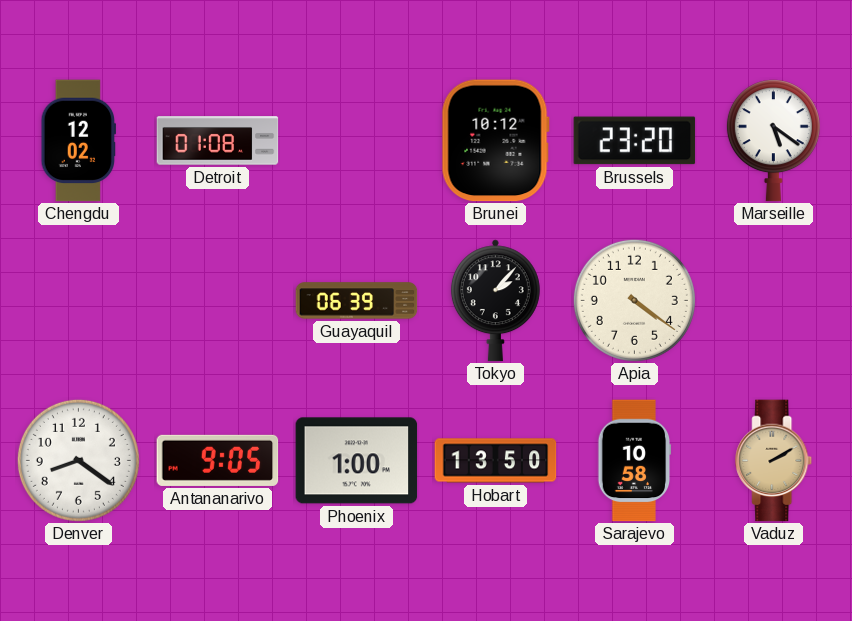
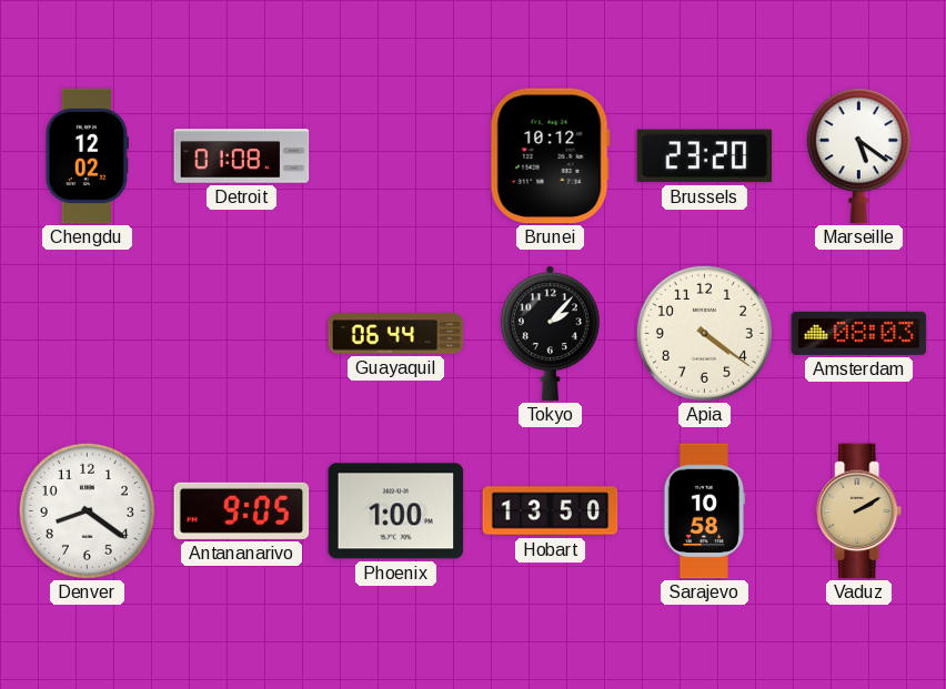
Guayaquil: 06:39 -> 06:44 (396, 334)
Amsterdam: none -> 08:03 (859, 333)
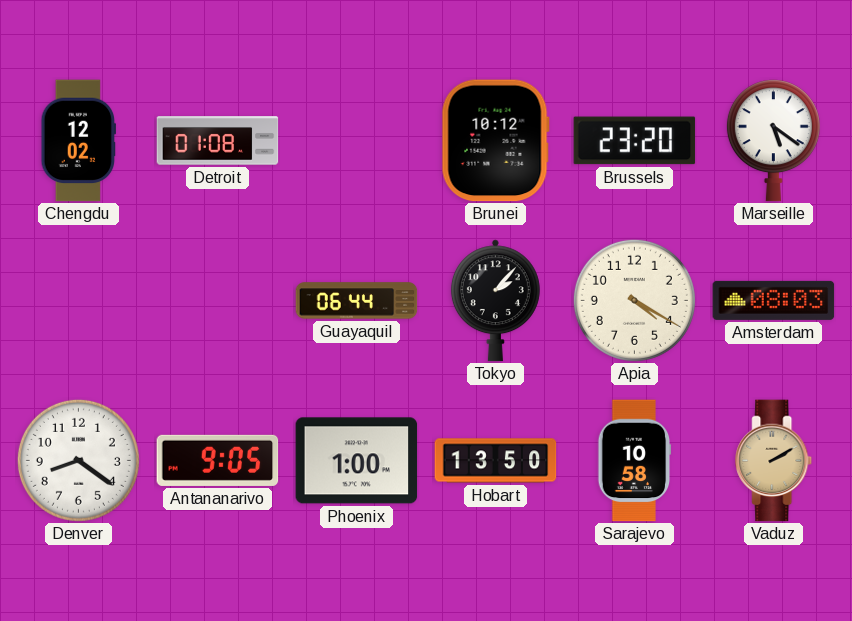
Apia: 4:21 -> 4:20 (634, 300)
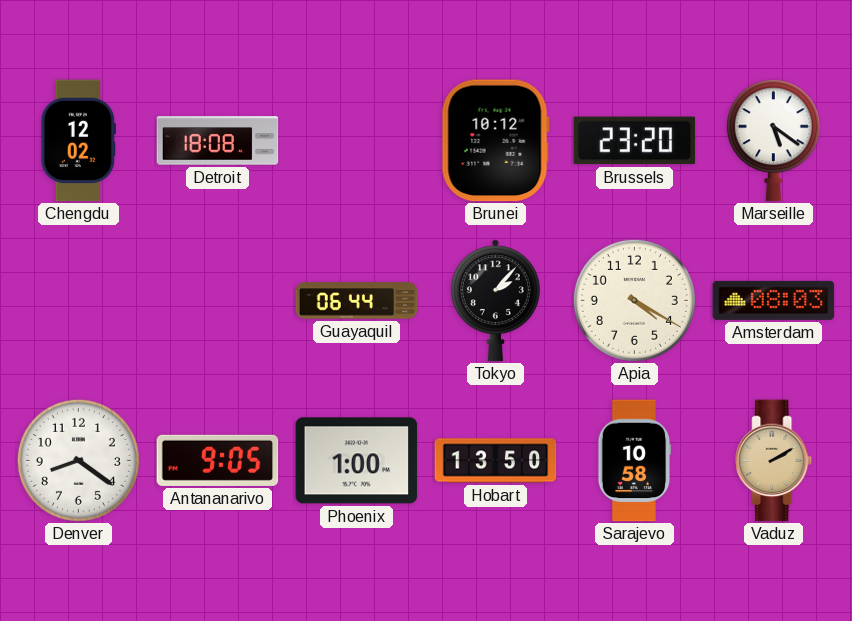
Detroit: 01:08 -> 18:08 (218, 141)
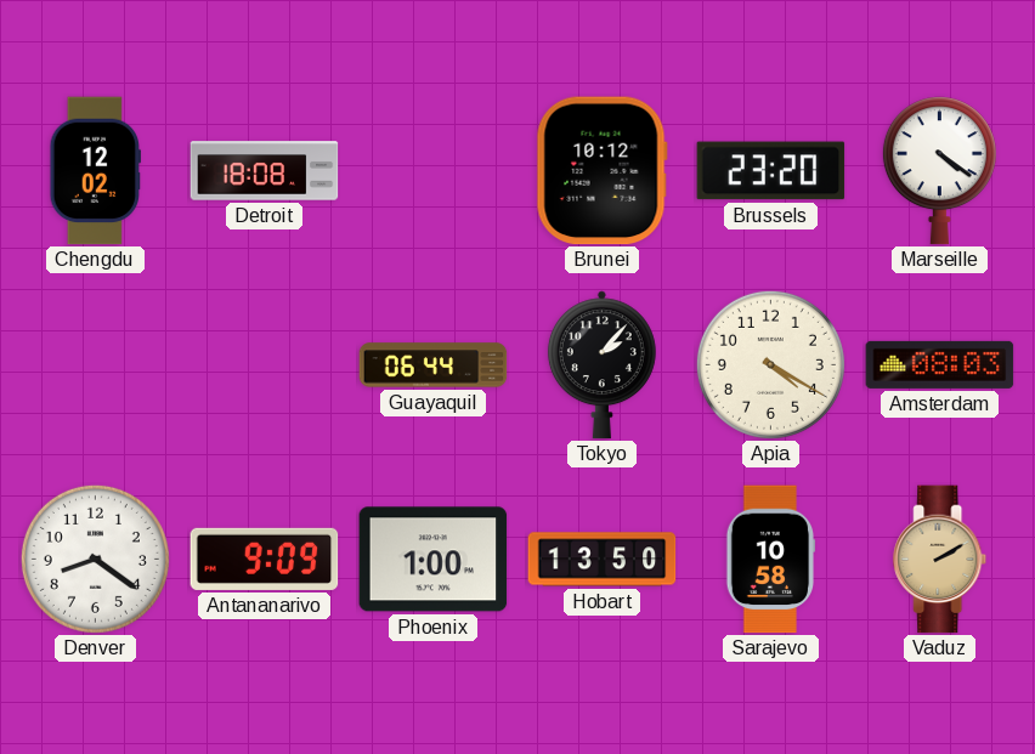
Marseille: 5:21 -> 4:21 (939, 171)
Antananarivo: 9:05 -> 9:09 (265, 559)
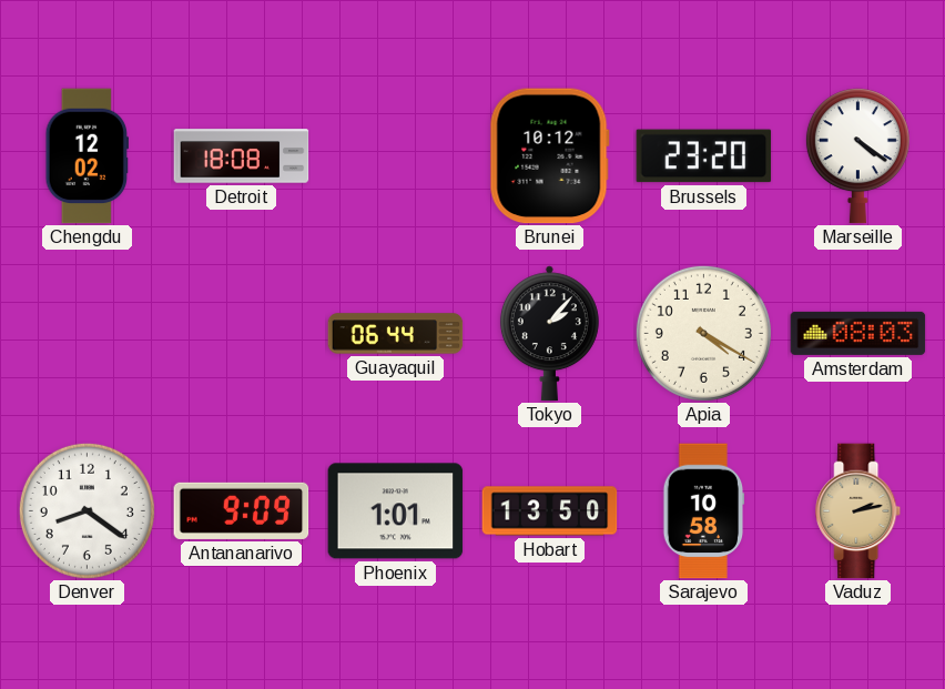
Phoenix: 1:00 -> 1:01 (396, 511)
Vaduz: 2:10 -> 2:13 (858, 511)
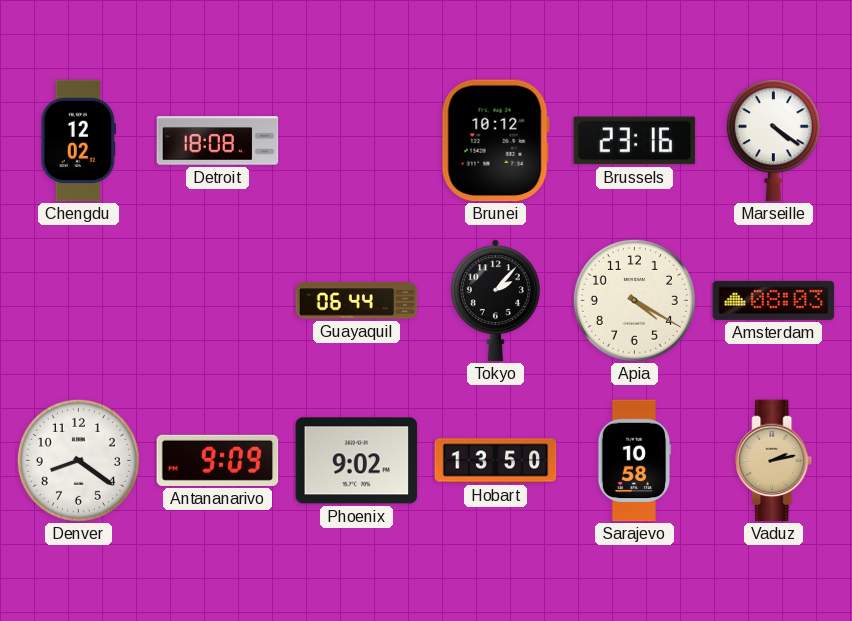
Brussels: 23:20 -> 23:16 (635, 141)
Phoenix: 1:01 -> 9:02 (357, 461)
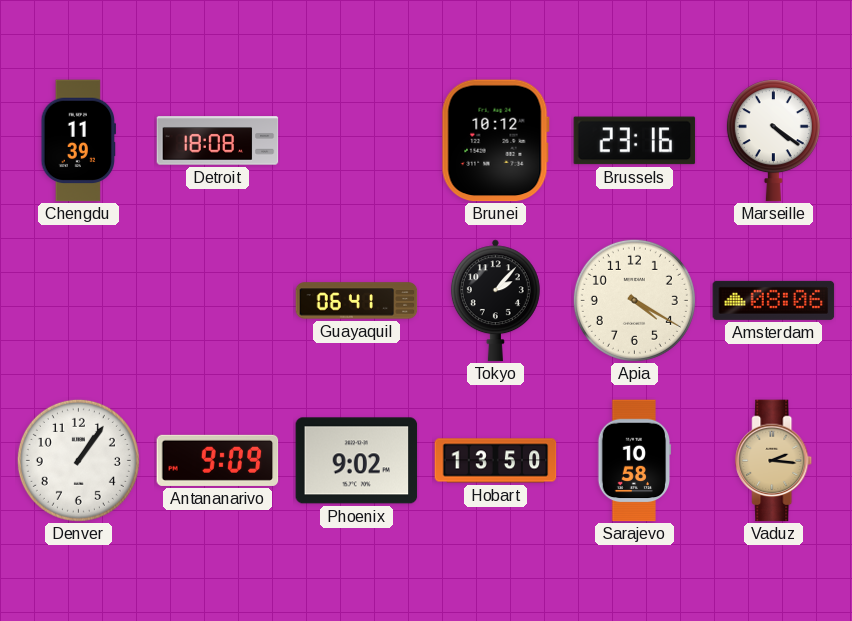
Chengdu: 12:02 -> 11:39 (78, 141)
Guayaquil: 06:44 -> 06:41 (357, 301)
Amsterdam: 08:03 -> 08:06 (774, 300)
Denver: 8:21 -> 1:06 (78, 460)
Vaduz: 2:13 -> 2:16 (774, 461)
